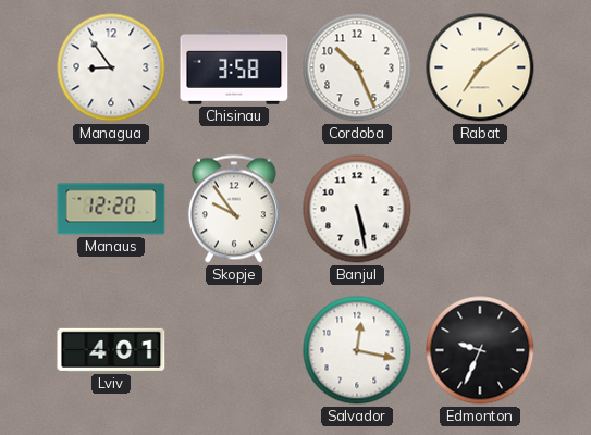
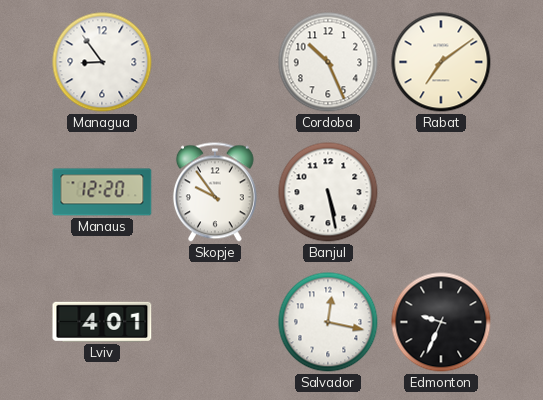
Chisinau: 3:58 -> none (234, 67)
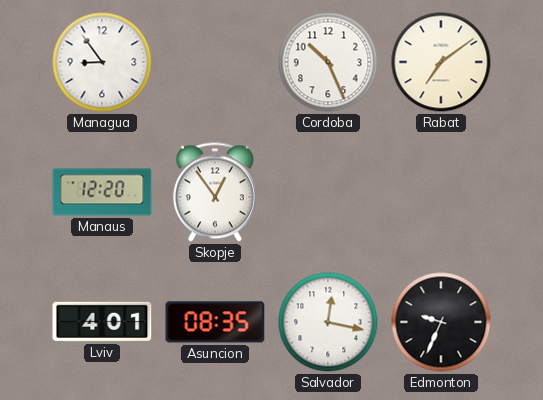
Skopje: 9:54 -> 12:54 (215, 192)
Banjul: 5:28 -> none (328, 192)
Asuncion: none -> 08:35 (215, 322)
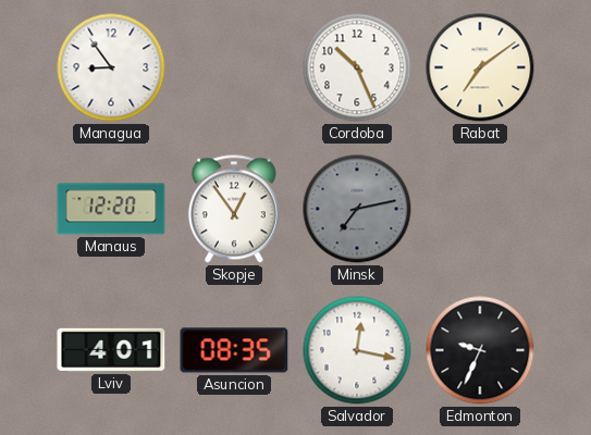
Minsk: none -> 7:13 (357, 209)
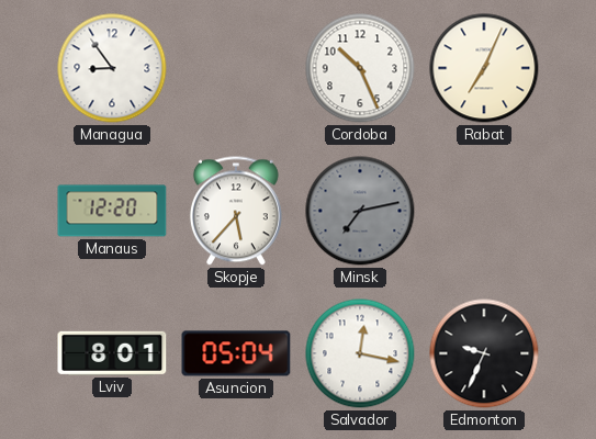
Rabat: 7:09 -> 7:04 (484, 68)
Skopje: 12:54 -> 5:37 (236, 211)
Lviv: 4:01 -> 8:01 (112, 353)
Asuncion: 08:35 -> 05:04 (236, 353)
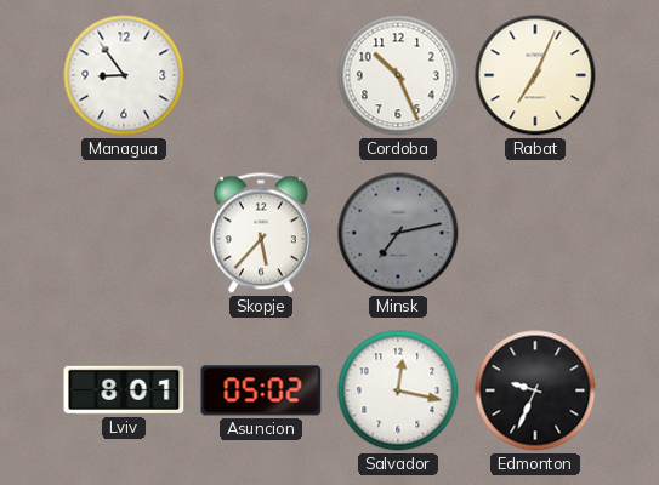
Manaus: 12:20 -> none (112, 211)
Asuncion: 05:04 -> 05:02 (261, 390)
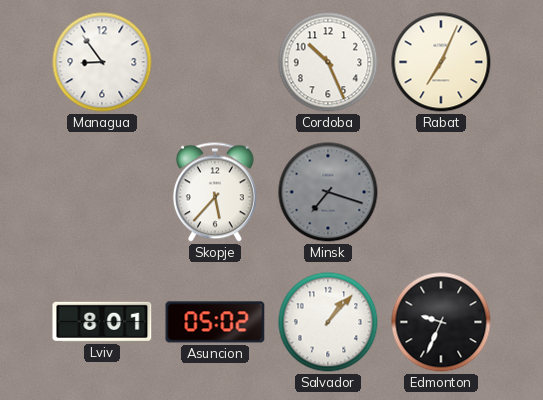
Minsk: 7:13 -> 7:18 (328, 192)
Salvador: 12:17 -> 1:07 (328, 322)
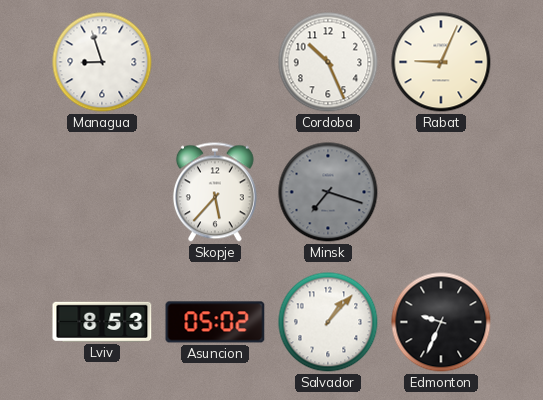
Managua: 8:54 -> 8:57 (102, 62)
Rabat: 7:04 -> 9:04 (441, 62)
Lviv: 8:01 -> 8:53 (102, 322)
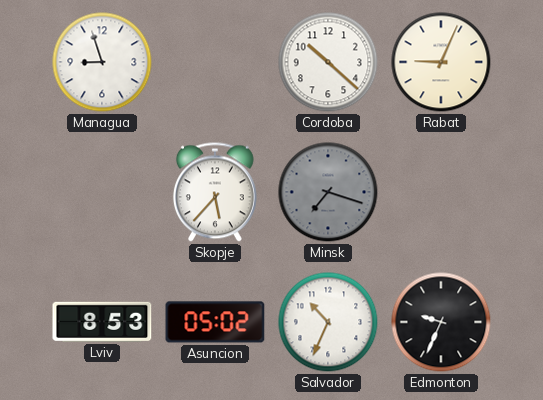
Cordoba: 10:26 -> 10:22 (328, 62)
Salvador: 1:07 -> 10:34 (328, 322)
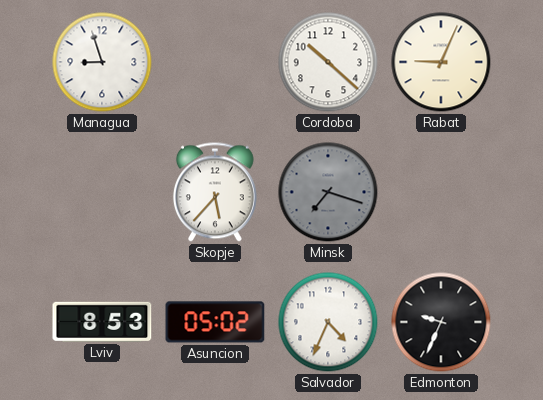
Salvador: 10:34 -> 4:34 (328, 322)
